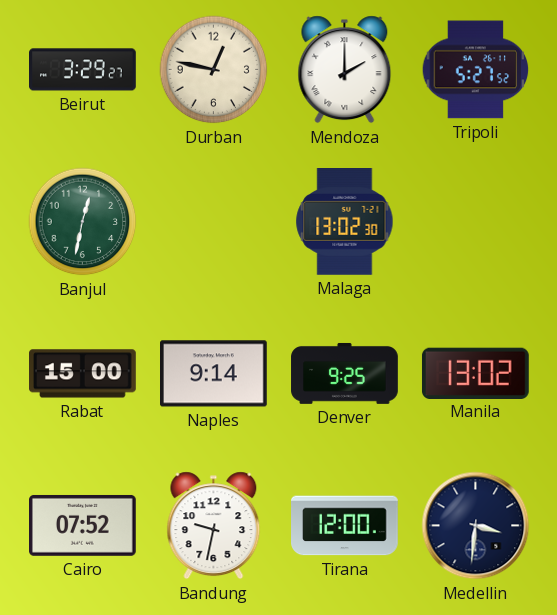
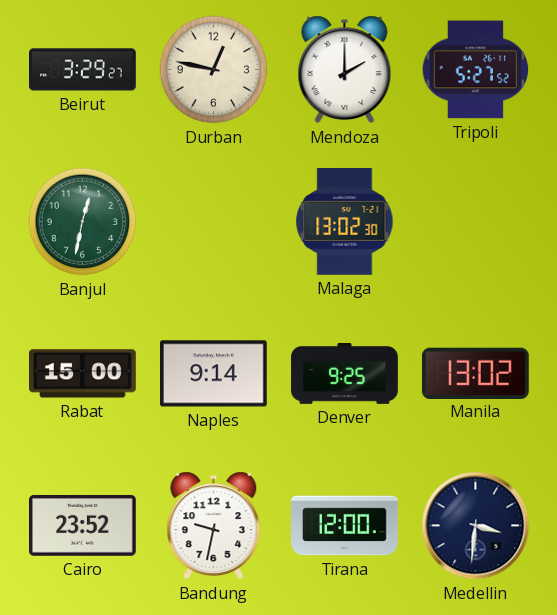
Cairo: 07:52 -> 23:52 (83, 525)
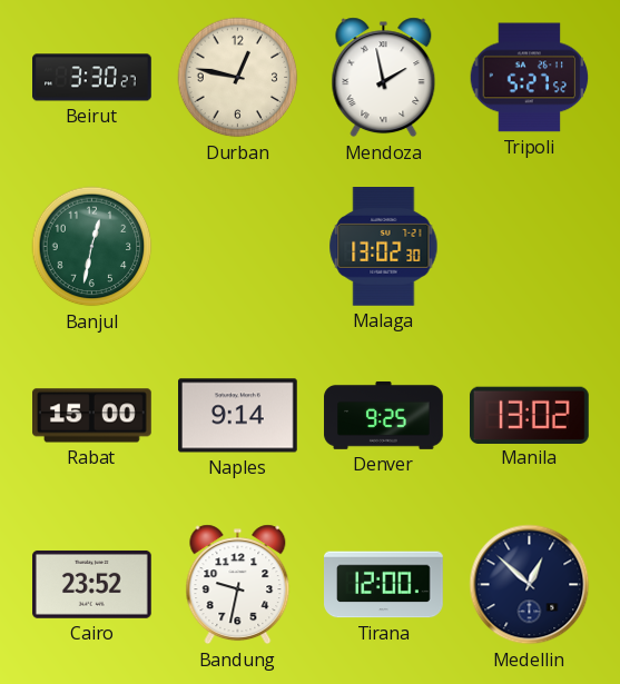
Beirut: 3:29 -> 3:30 (92, 78)
Mendoza: 2:00 -> 1:58 (384, 78)
Medellin: 3:31 -> 12:52 (530, 585)
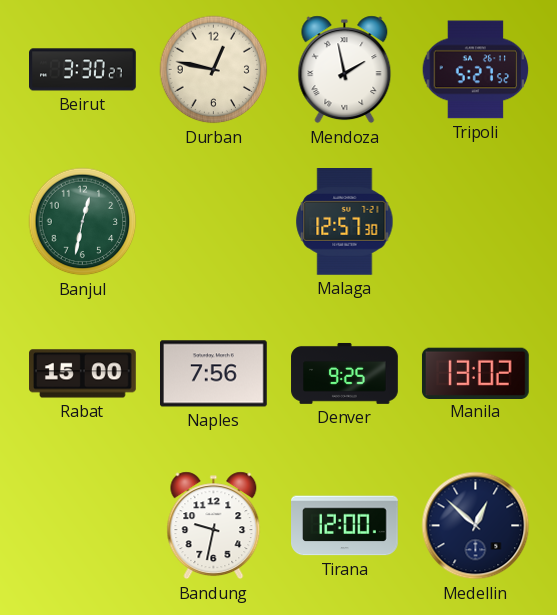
Malaga: 13:02 -> 12:57 (345, 222)
Naples: 9:14 -> 7:56 (214, 374)
Cairo: 23:52 -> none (92, 584)
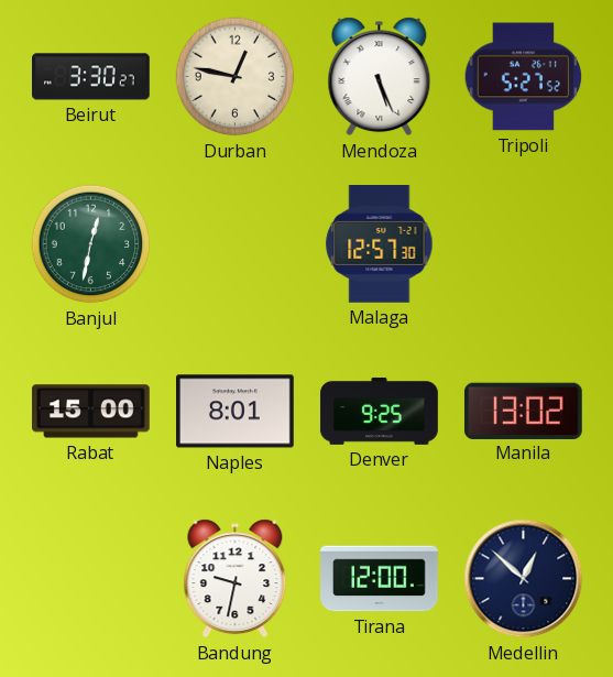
Mendoza: 1:58 -> 5:26 (380, 77)
Naples: 7:56 -> 8:01 (236, 412)
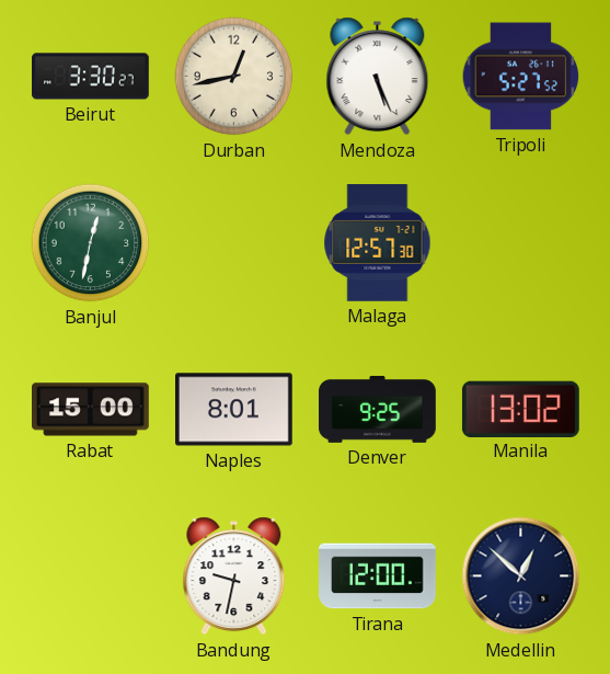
Durban: 12:47 -> 12:43 (234, 77)
